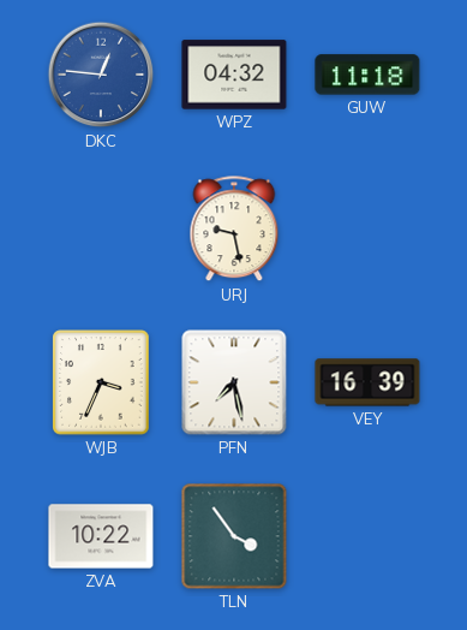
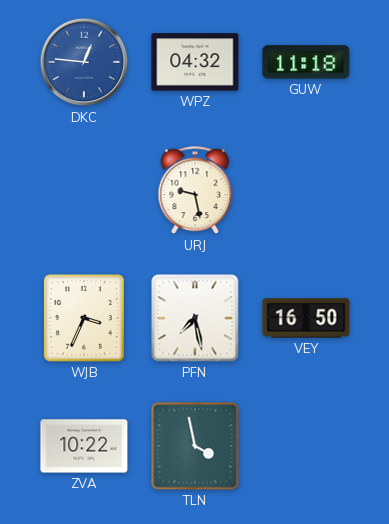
VEY: 16:39 -> 16:50 (306, 318)
TLN: 3:54 -> 3:58 (195, 446)
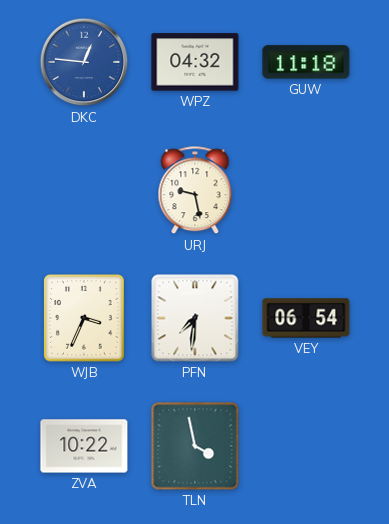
PFN: 7:28 -> 7:31 (195, 318)
VEY: 16:50 -> 06:54 (306, 318)
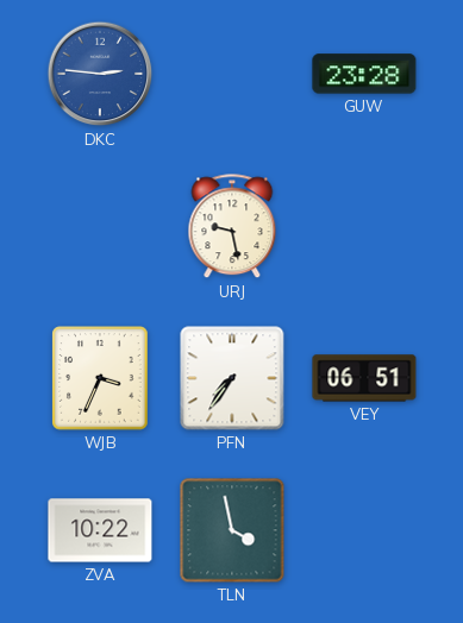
DKC: 12:46 -> 2:46 (100, 74)
WPZ: 04:32 -> none (195, 62)
GUW: 11:18 -> 23:28 (364, 74)
PFN: 7:31 -> 7:36 (232, 378)
VEY: 06:54 -> 06:51 (364, 378)
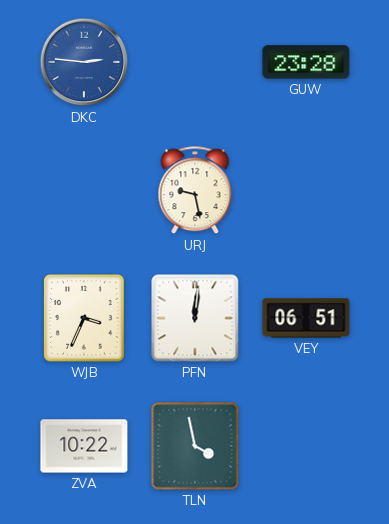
PFN: 7:36 -> 12:01 (195, 318)
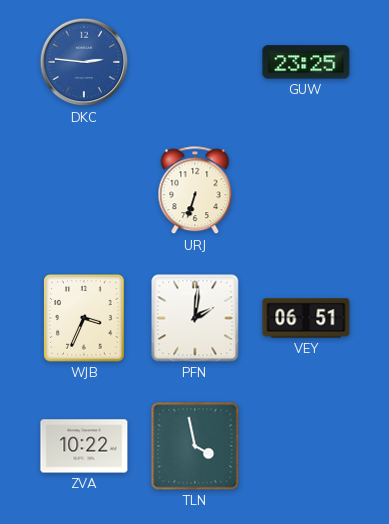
GUW: 23:28 -> 23:25 (306, 62)
URJ: 9:28 -> 6:33 (195, 191)
PFN: 12:01 -> 2:01 (195, 318)
